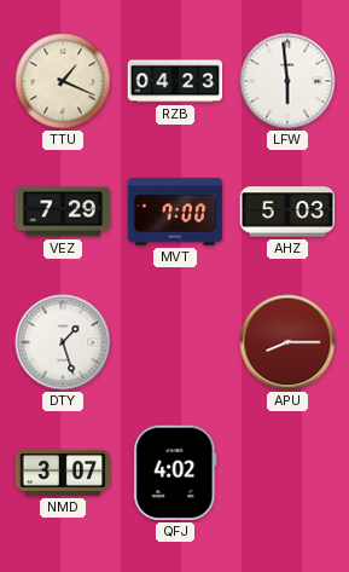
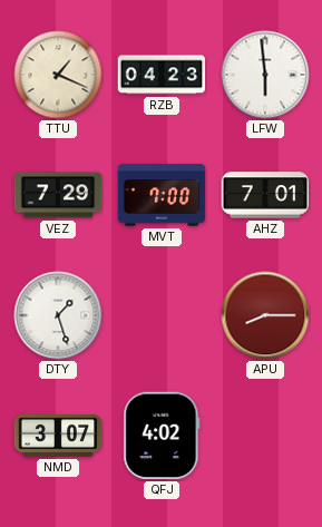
AHZ: 5:03 -> 7:01 (265, 195)
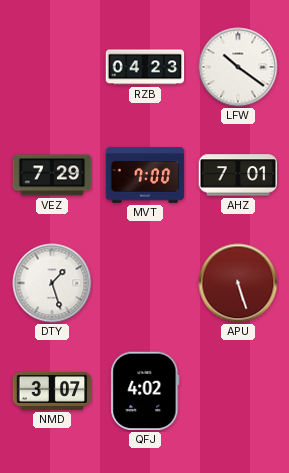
TTU: 1:19 -> none (58, 75)
LFW: 5:59 -> 10:21 (238, 67)
APU: 8:15 -> 5:27 (238, 283)
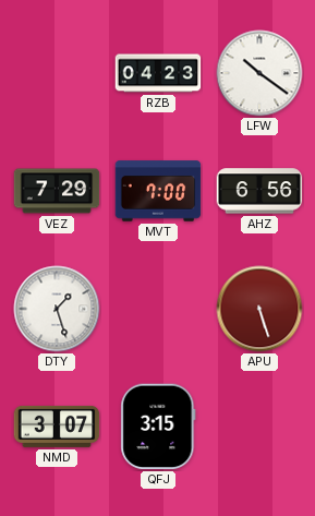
AHZ: 7:01 -> 6:56 (259, 191)
QFJ: 4:02 -> 3:15 (158, 427)
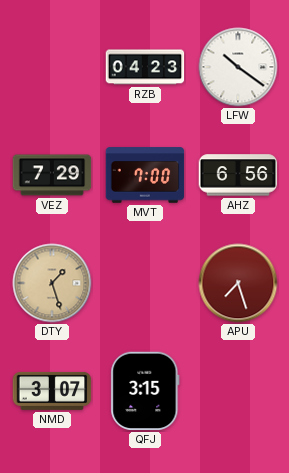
DTY dial: white -> champagne (52, 283)
APU: 5:27 -> 7:27 (238, 283)
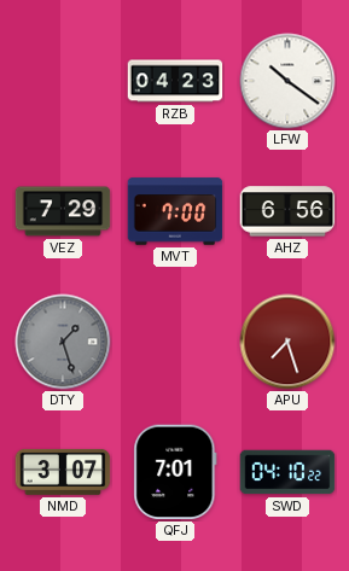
DTY dial: champagne -> grey (63, 342)
QFJ: 3:15 -> 7:01 (175, 472)
SWD: none -> 04:10 (287, 472)
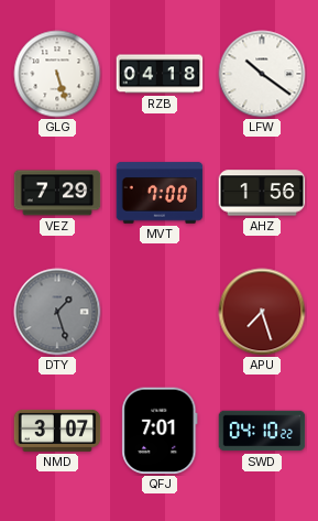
GLG: none -> 5:27 (57, 74)
RZB: 04:23 -> 04:18 (160, 74)
AHZ: 6:56 -> 1:56 (262, 193)
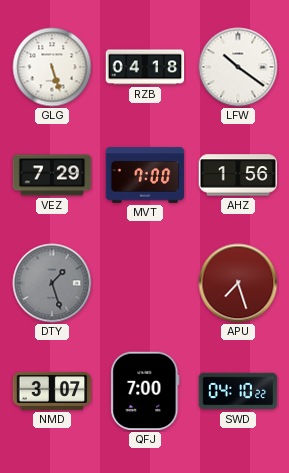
QFJ: 7:01 -> 7:00 (145, 391)
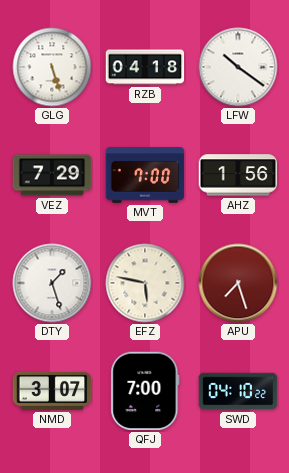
DTY dial: grey -> white (52, 283)
EFZ: none -> 5:47 (145, 283)
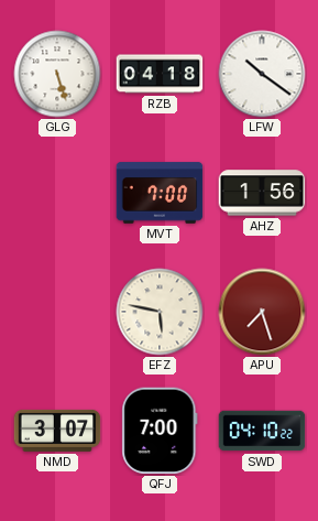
VEZ: 7:29 -> none (52, 175)
DTY: 1:27 -> none (52, 283)
